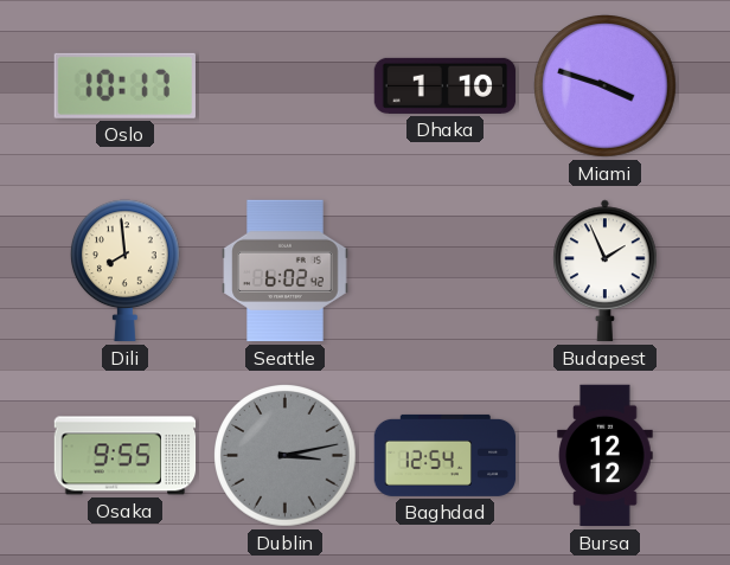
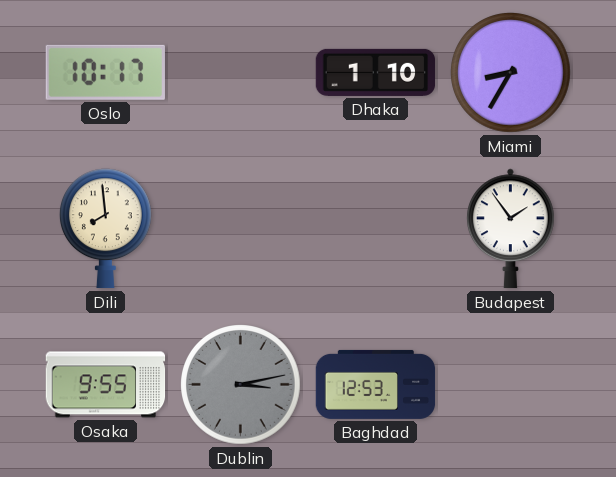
Miami: 3:48 -> 8:35 (511, 73)
Seattle: 6:02 -> none (286, 271)
Budapest: 1:56 -> 1:54 (511, 229)
Baghdad: 12:54 -> 12:53 (376, 384)
Bursa: 12:12 -> none (606, 456)
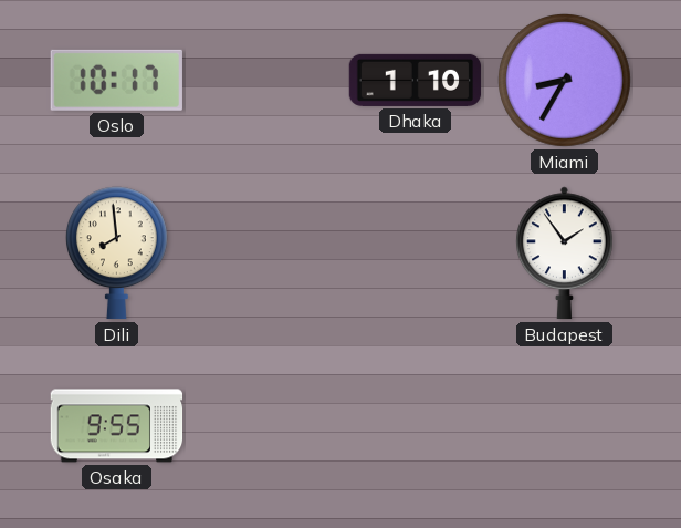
Dublin: 3:13 -> none (241, 385)
Baghdad: 12:53 -> none (376, 384)
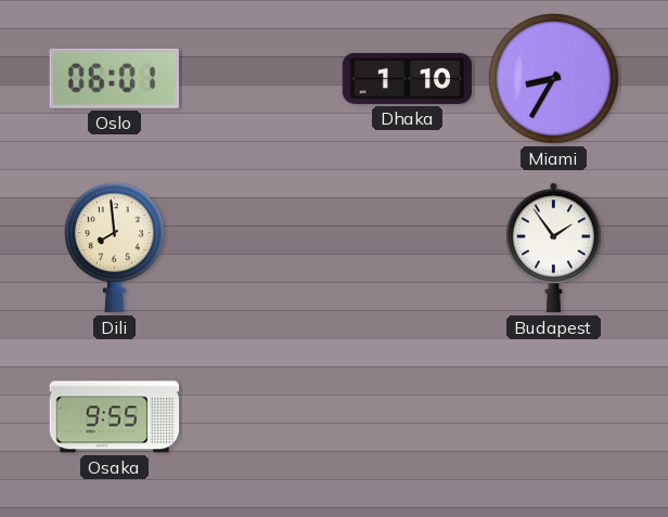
Oslo: 10:17 -> 06:01 (114, 78)
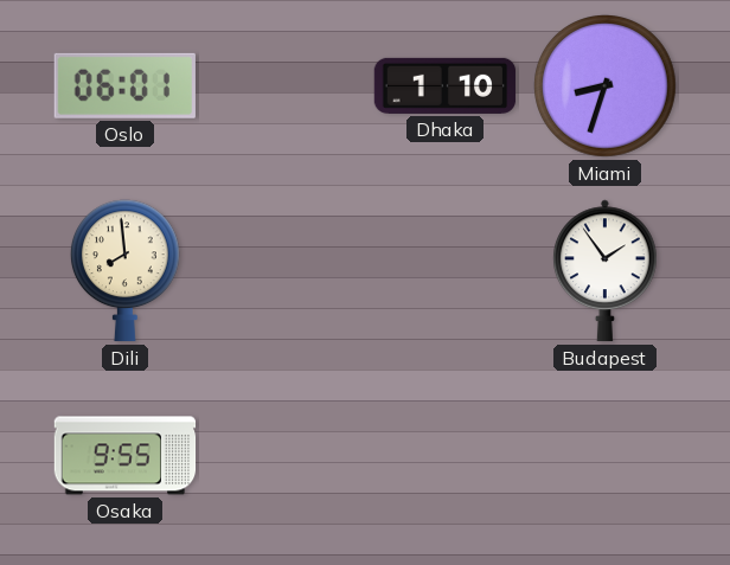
Miami: 8:35 -> 8:33 (606, 86)
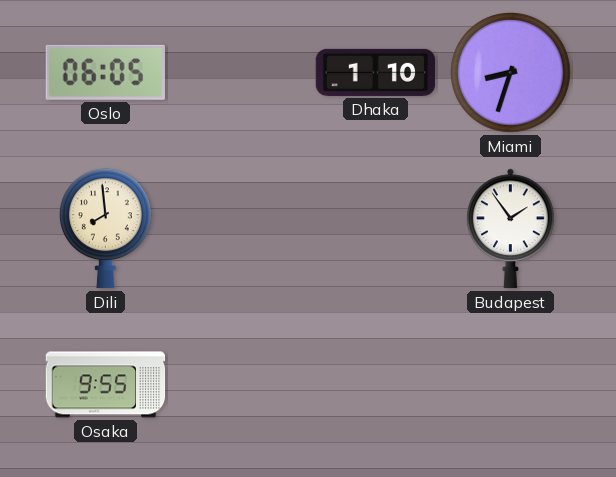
Oslo: 06:01 -> 06:05 (105, 72)
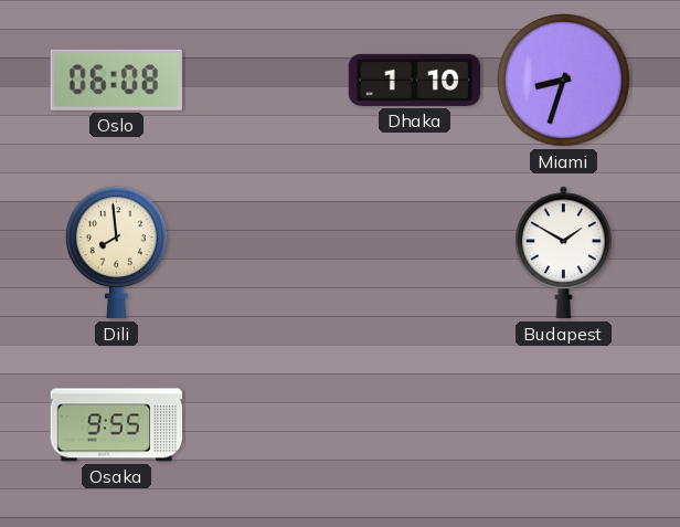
Oslo: 06:05 -> 06:08 (116, 80)
Budapest: 1:54 -> 1:50 (564, 253)
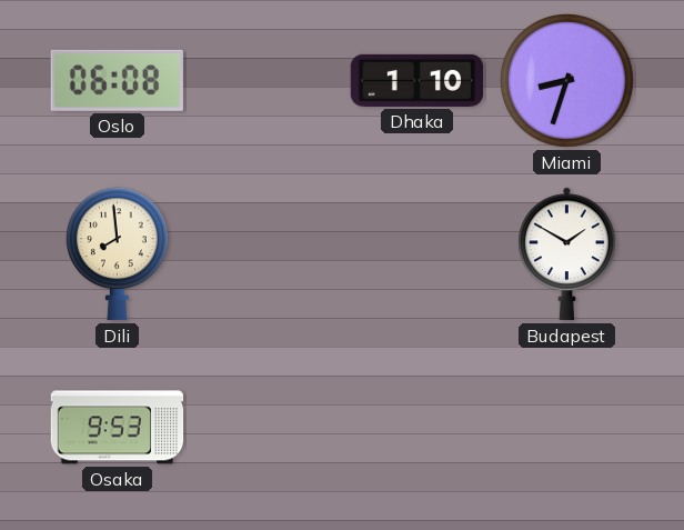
Osaka: 9:55 -> 9:53 (118, 428)
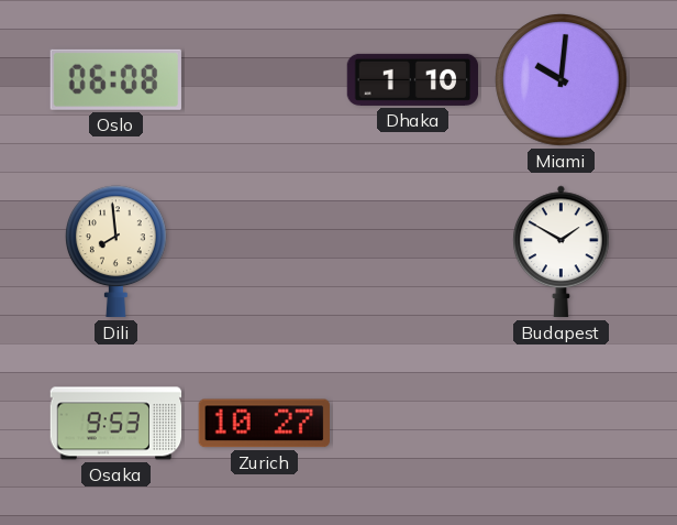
Miami: 8:33 -> 10:01 (562, 80)
Zurich: none -> 10:27 (264, 424)
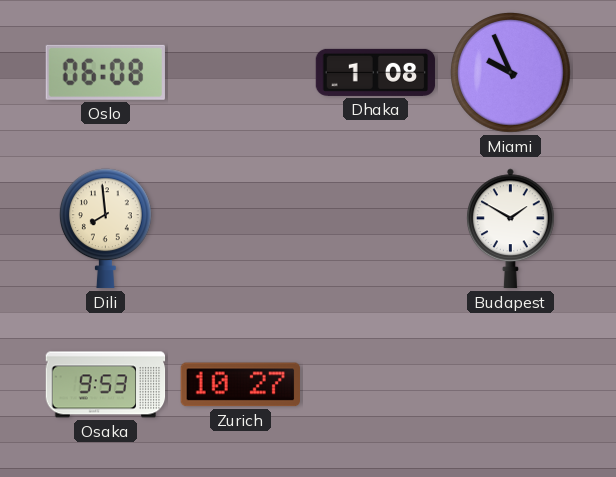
Dhaka: 1:10 -> 1:08 (376, 72)
Miami: 10:01 -> 9:56 (511, 73)
